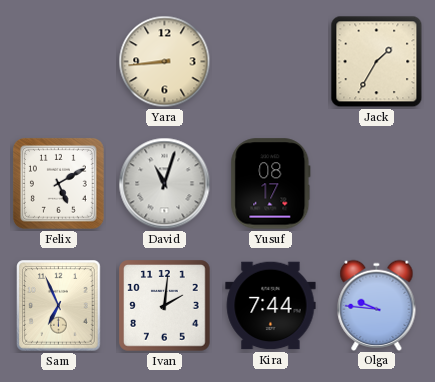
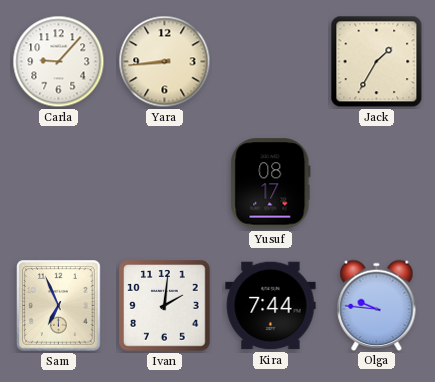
Carla: none -> 9:07 (59, 62)
Felix: 5:10 -> none (58, 183)
David: 11:03 -> none (165, 184)
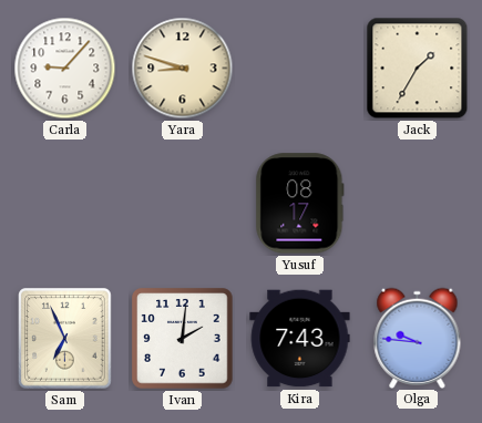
Yara: 8:44 -> 8:48 (183, 69)
Kira: 7:44 -> 7:43 (300, 339)
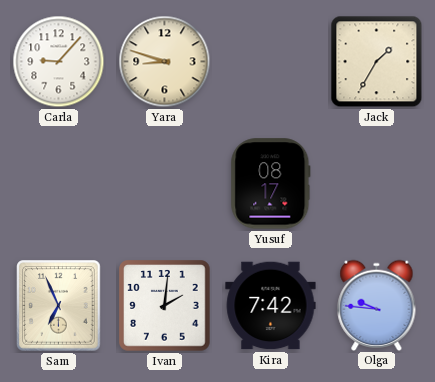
Kira: 7:43 -> 7:42 (271, 306)
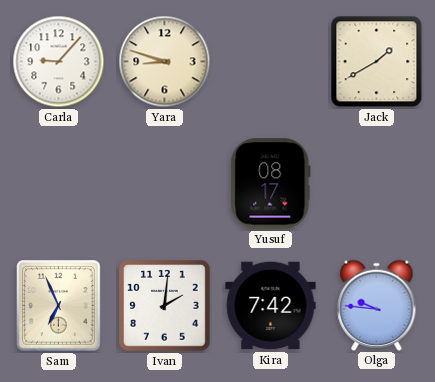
Jack: 1:35 -> 1:40 (377, 62)
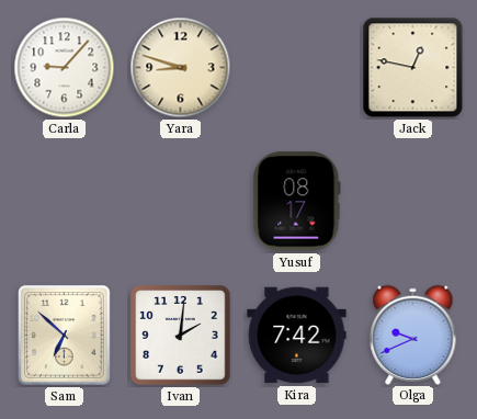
Jack: 1:40 -> 12:47 (413, 68)
Sam: 6:56 -> 6:52 (65, 336)
Olga: 9:46 -> 9:41 (413, 335)
